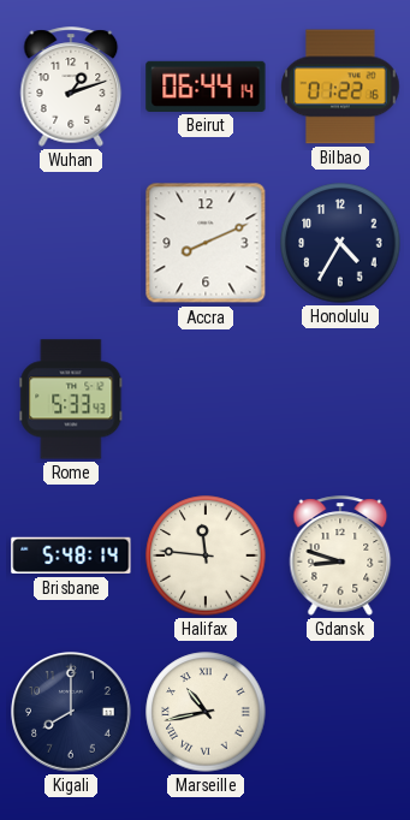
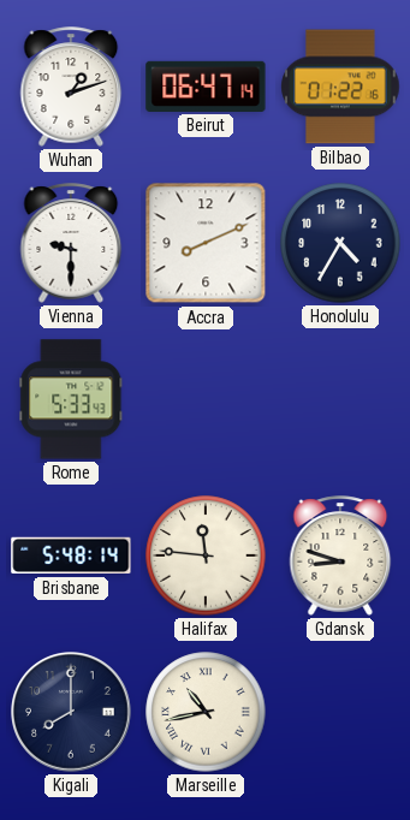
Beirut: 06:44 -> 06:47 (206, 87)
Vienna: none -> 9:30 (71, 243)
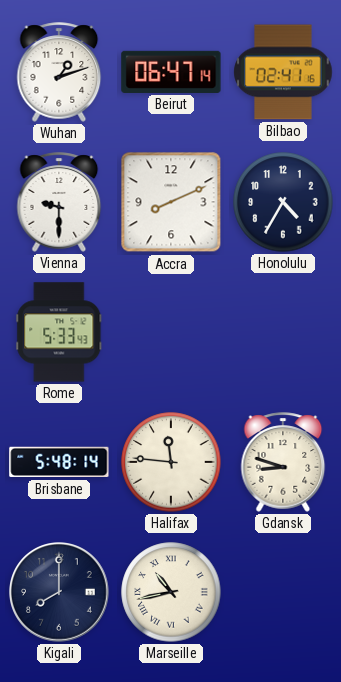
Bilbao: 01:22 -> 02:41 (283, 72)
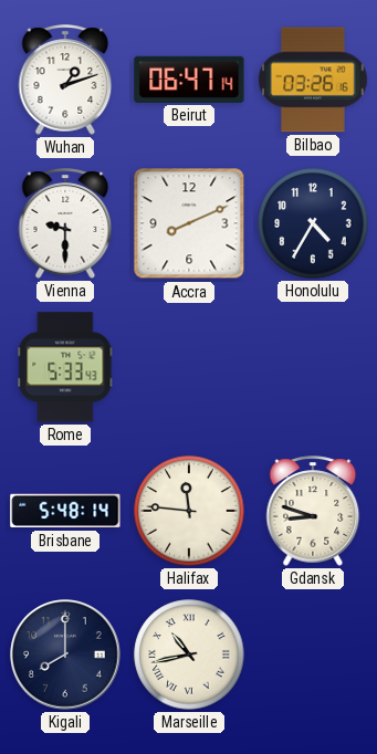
Bilbao: 02:41 -> 03:26 (313, 80)
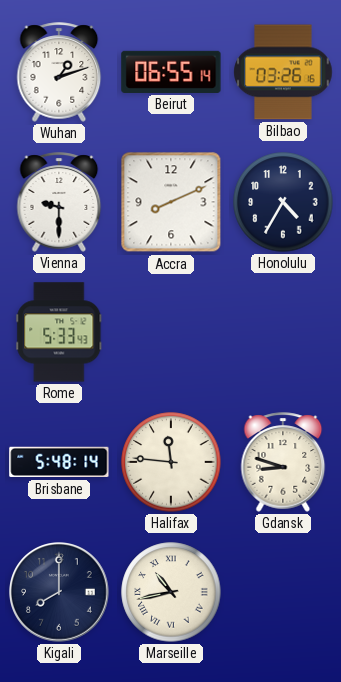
Beirut: 06:47 -> 06:55 (171, 72)
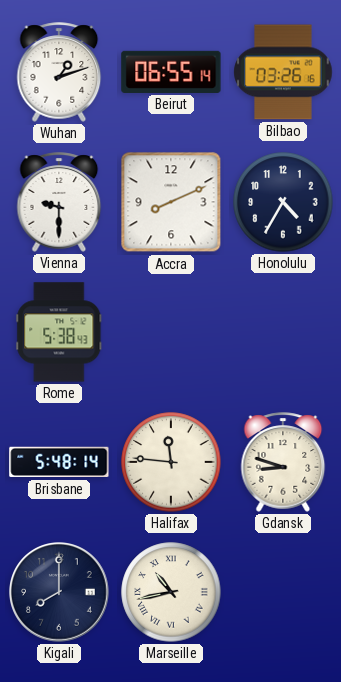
Rome: 5:33 -> 5:38 (59, 332)
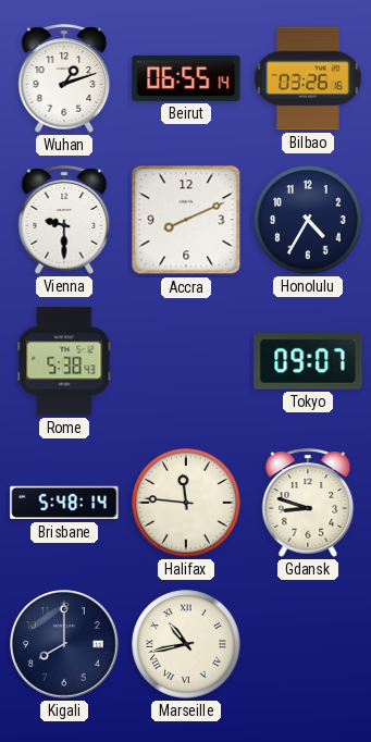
Tokyo: none -> 09:07 (308, 362)
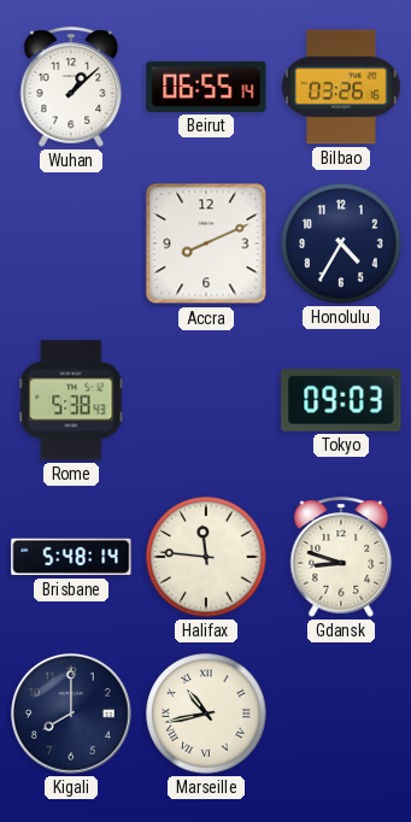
Wuhan: 1:12 -> 1:08 (71, 87)
Vienna: 9:30 -> none (64, 220)
Tokyo: 09:07 -> 09:03 (341, 401)
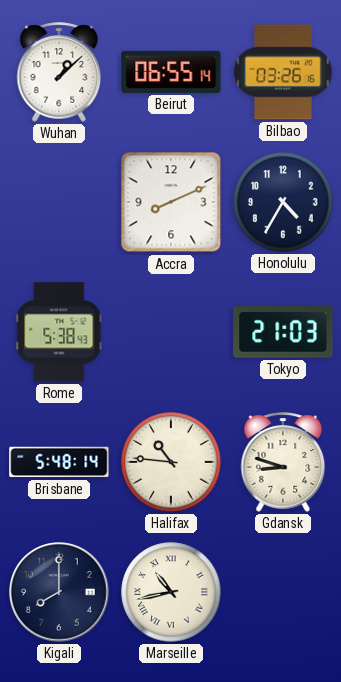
Tokyo: 09:03 -> 21:03 (283, 333)
Halifax: 11:46 -> 10:46 (171, 462)
